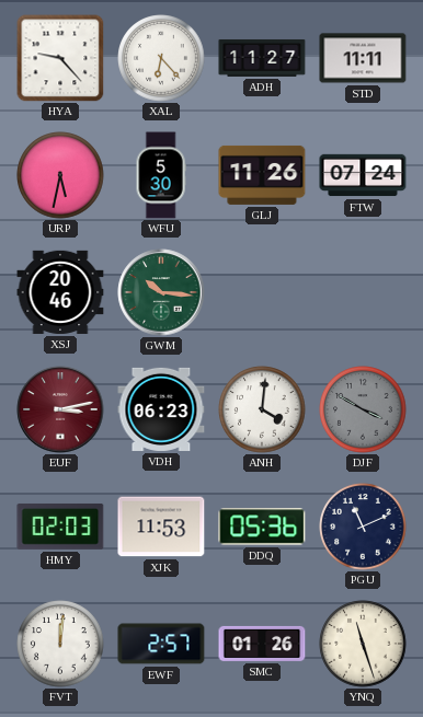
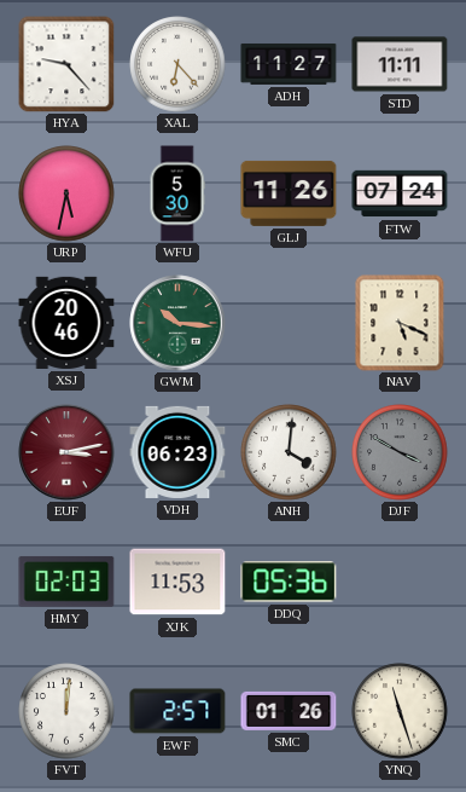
NAV: none -> 5:19 (400, 323)
PGU: 11:11 -> none (363, 527)
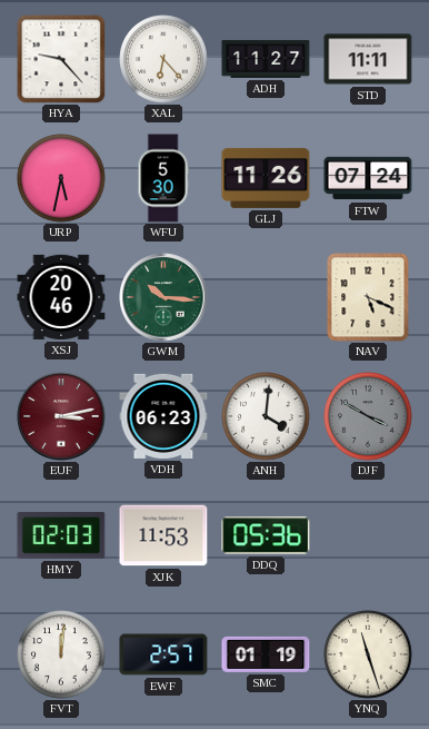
SMC: 01:26 -> 01:19 (266, 654)
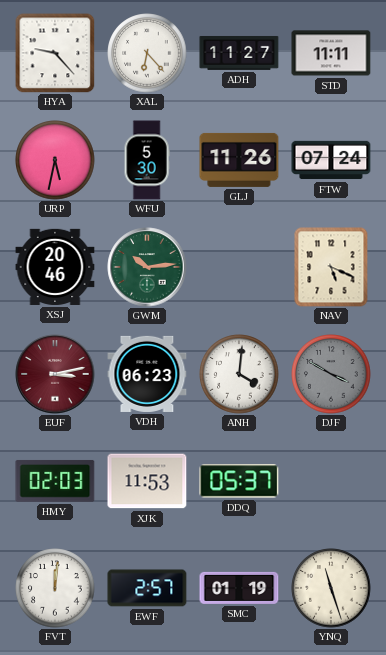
GWM: 10:16 -> 10:14 (147, 267)
DDQ: 05:36 -> 05:37 (239, 481)
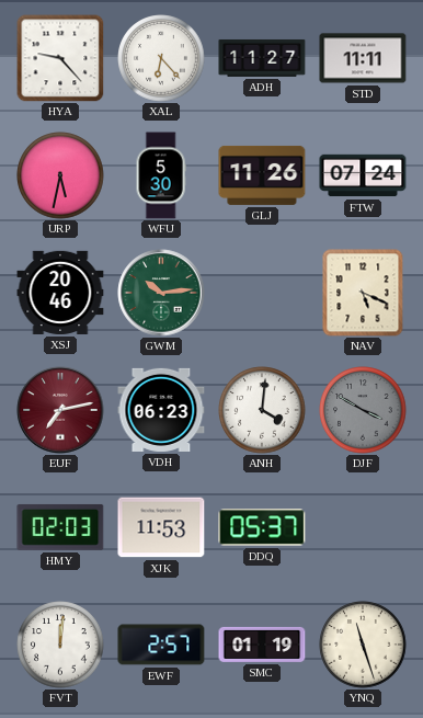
EUF: 3:13 -> 7:13 (60, 410)
